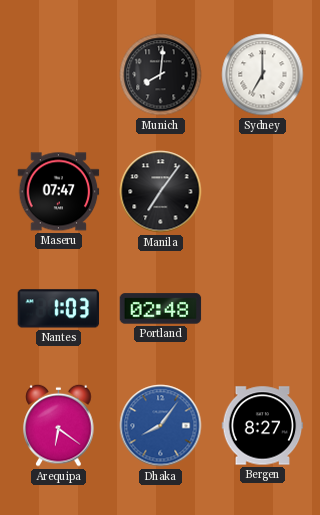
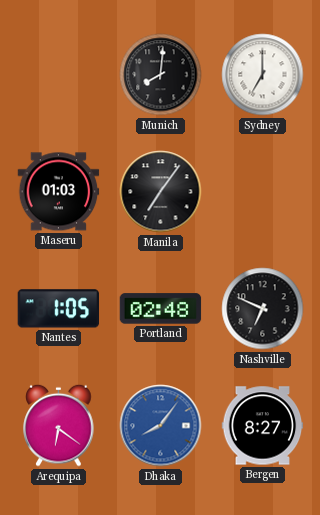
Maseru: 07:47 -> 01:03 (59, 192)
Nantes: 1:03 -> 1:05 (59, 309)
Nashville: none -> 6:49 (263, 309)
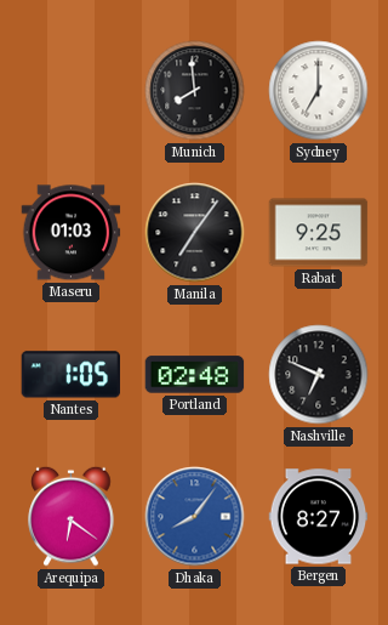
Munich: 8:01 -> 7:59 (195, 91)
Rabat: none -> 9:25 (319, 233)
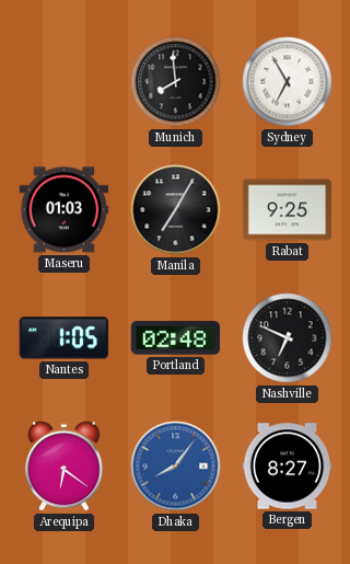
Sydney: 7:00 -> 6:55 (288, 82)
Manila: 7:06 -> 7:05 (176, 210)
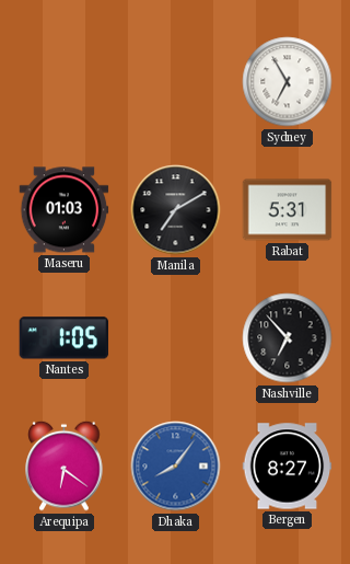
Munich: 7:59 -> none (176, 82)
Manila: 7:05 -> 7:10 (176, 210)
Rabat: 9:25 -> 5:31 (288, 210)
Portland: 02:48 -> none (176, 338)
Nashville: 6:49 -> 6:53 (288, 338)
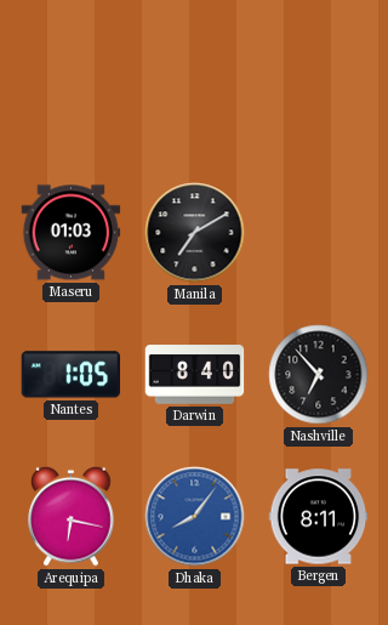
Sydney: 6:55 -> none (288, 82)
Rabat: 5:31 -> none (288, 210)
Darwin: none -> 8:40 (195, 375)
Arequipa: 6:21 -> 6:17 (72, 516)
Bergen: 8:27 -> 8:11 (319, 517)
